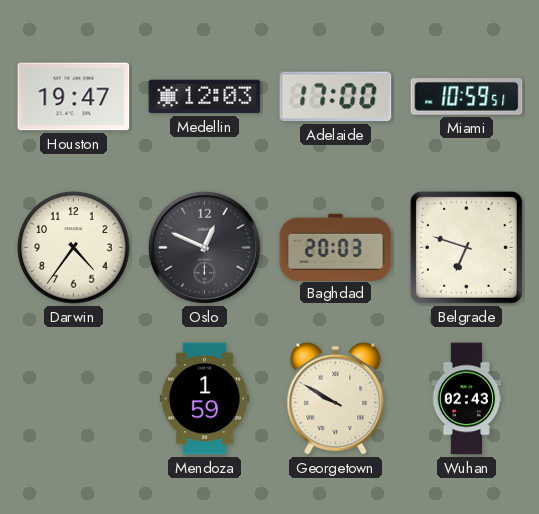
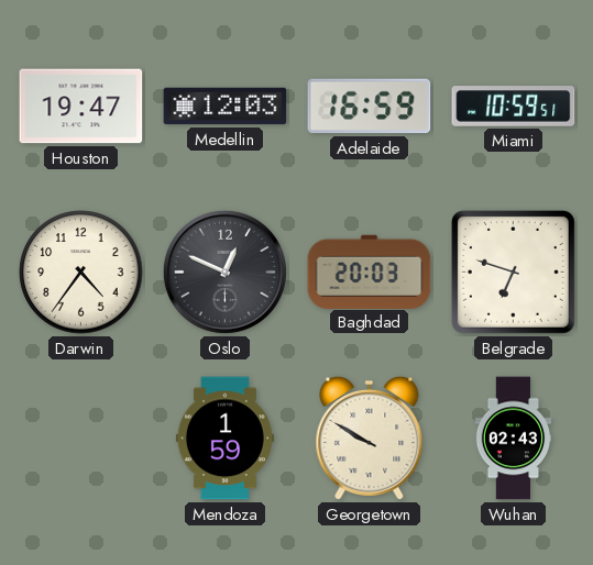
Adelaide: 17:00 -> 16:59 (370, 107)
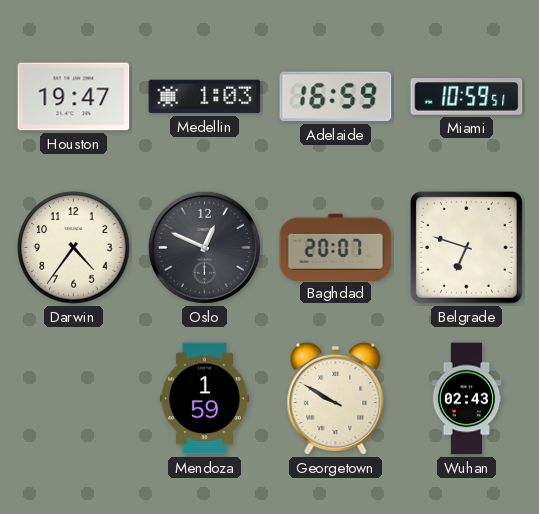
Medellin: 12:03 -> 1:03 (205, 97)
Baghdad: 20:03 -> 20:07 (336, 247)
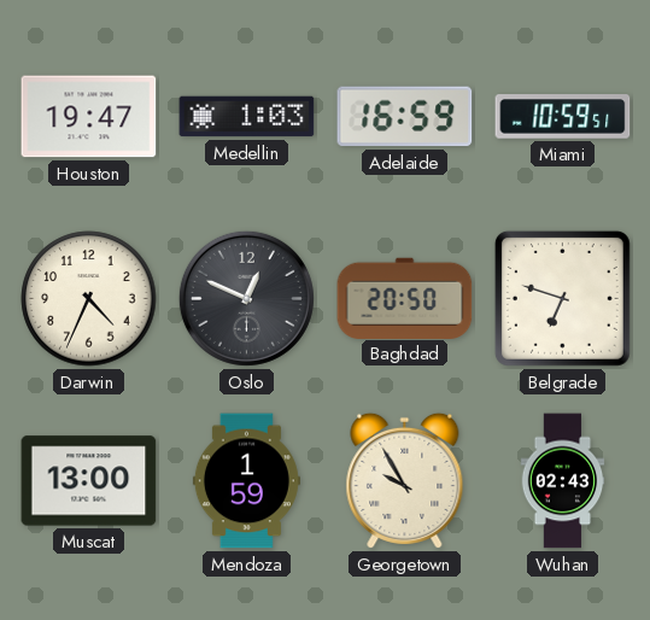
Darwin: 4:36 -> 4:34 (89, 299)
Baghdad: 20:07 -> 20:50 (405, 298)
Muscat: none -> 13:00 (89, 481)
Georgetown: 9:50 -> 9:55 (405, 480)
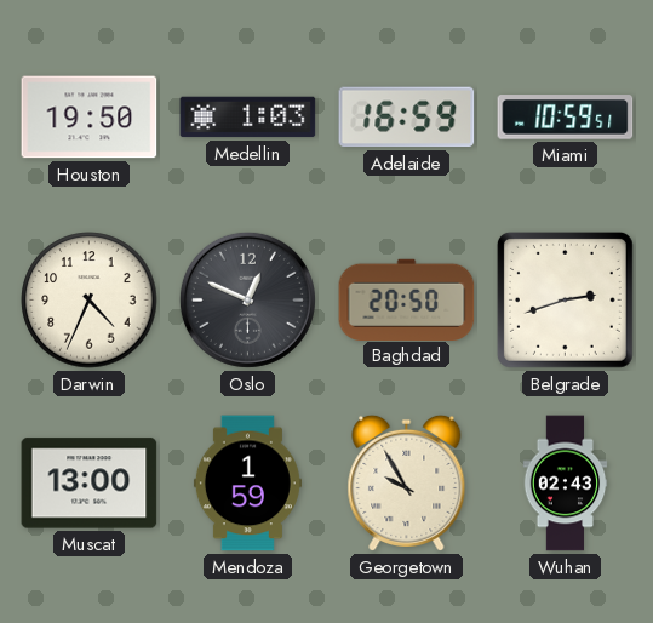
Houston: 19:47 -> 19:50 (90, 118)
Belgrade: 6:48 -> 2:42 (565, 299)
